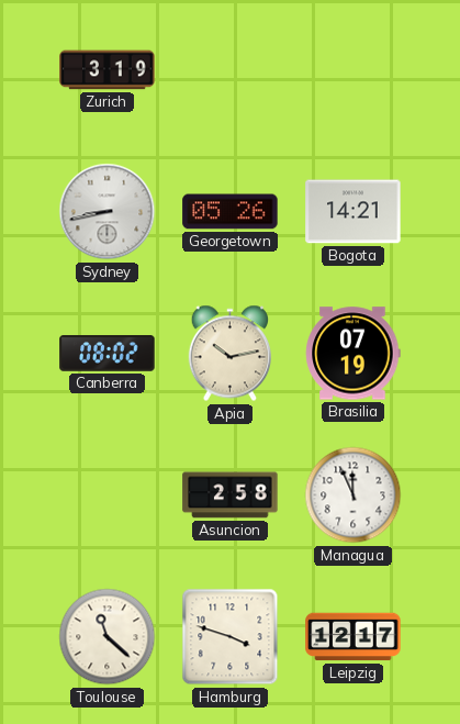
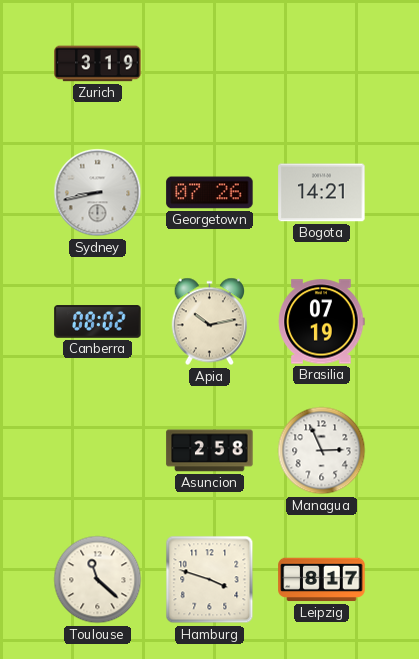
Georgetown: 05:26 -> 07:26 (210, 193)
Managua: 11:56 -> 2:56 (322, 451)
Leipzig: 12:17 -> 8:17 (322, 580)
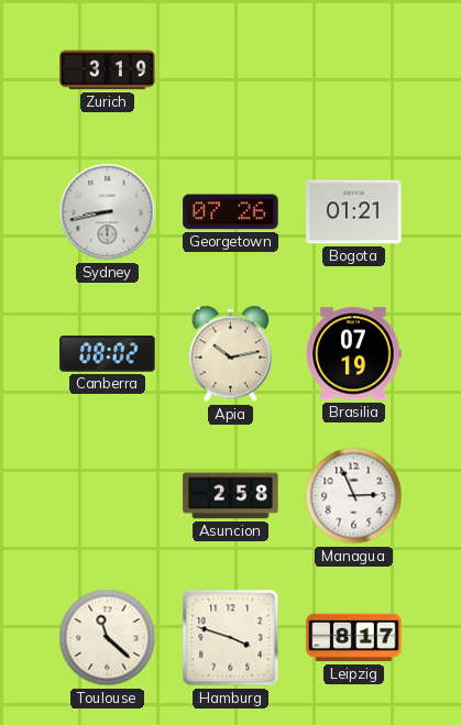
Bogota: 14:21 -> 01:21 (354, 212)
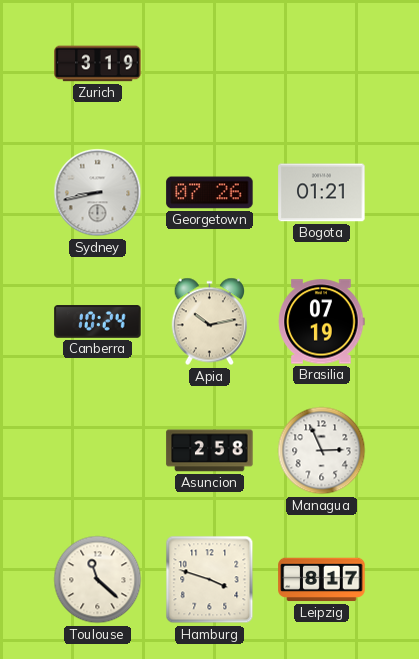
Canberra: 08:02 -> 10:24 (98, 322)
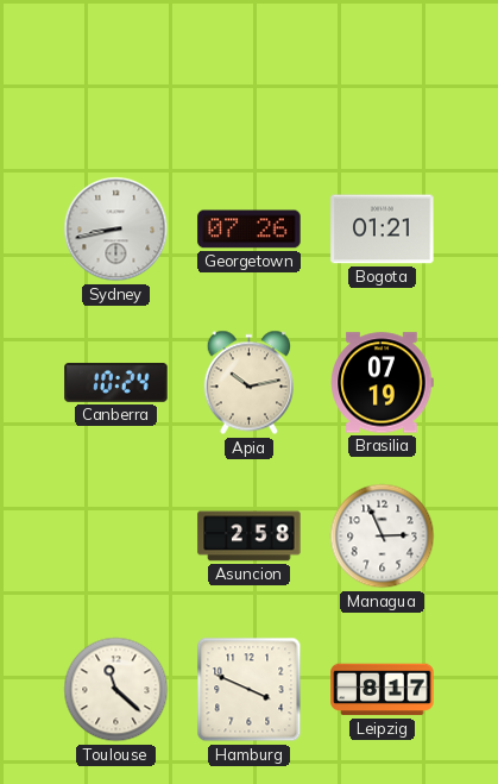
Zurich: 3:19 -> none (98, 64)
Hamburg: 3:48 -> 3:49 (250, 690)
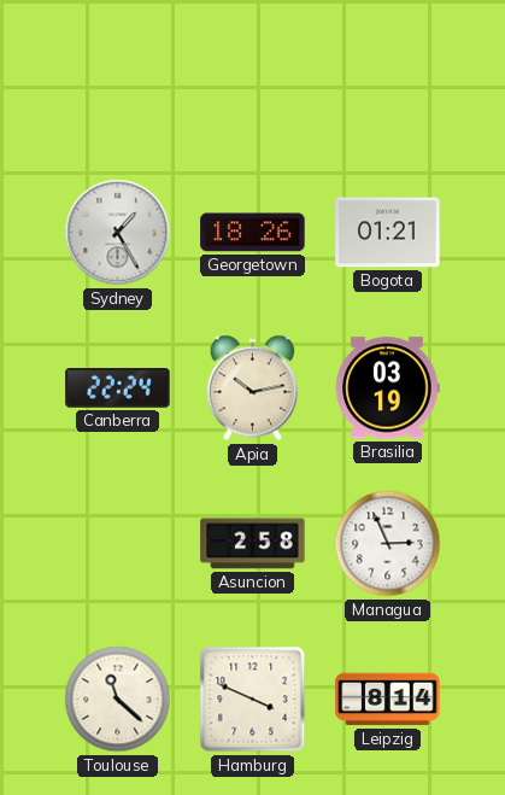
Sydney: 8:43 -> 1:25 (118, 233)
Georgetown: 07:26 -> 18:26 (253, 233)
Canberra: 10:24 -> 22:24 (118, 388)
Brasilia: 07:19 -> 03:19 (387, 388)
Leipzig: 8:17 -> 8:14 (388, 700)
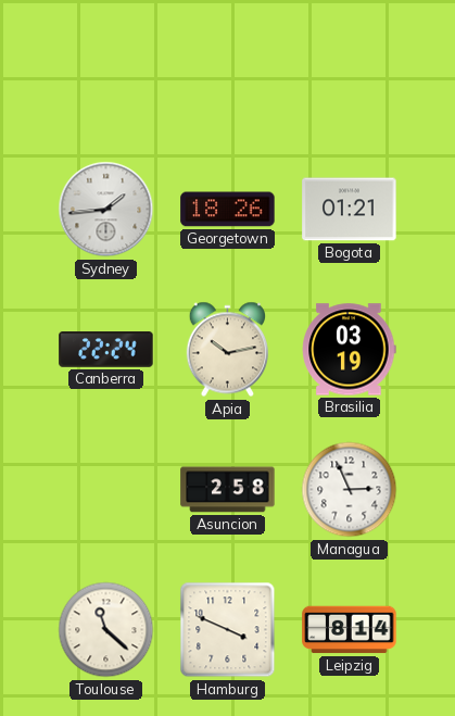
Sydney: 1:25 -> 1:44 (106, 210)
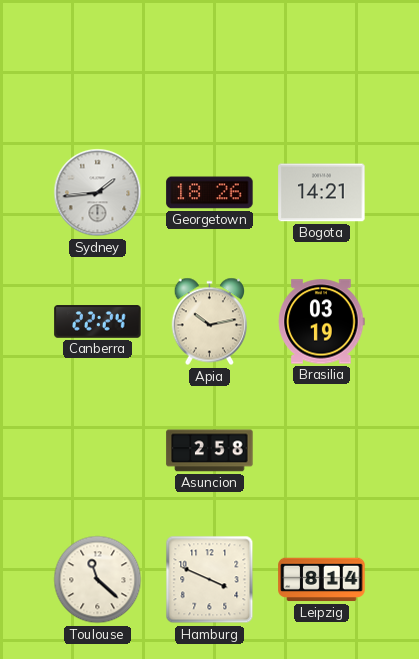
Bogota: 01:21 -> 14:21 (322, 193)
Managua: 2:56 -> none (350, 490)
